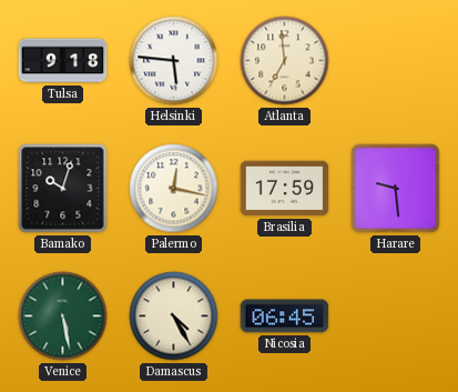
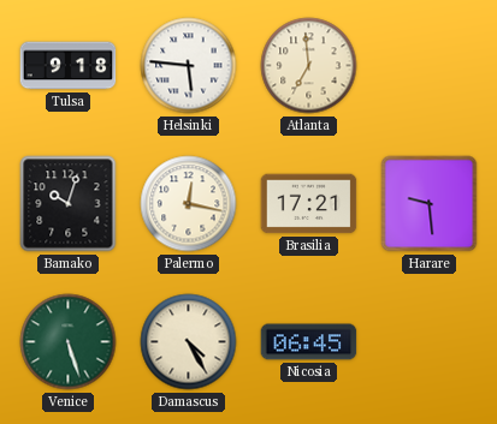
Brasilia: 17:59 -> 17:21 (309, 204)
Venice: 5:28 -> 5:27 (69, 342)
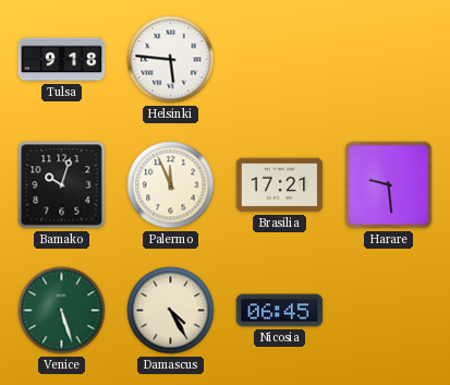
Atlanta: 6:59 -> none (309, 66)
Palermo: 12:17 -> 11:56 (171, 185)
